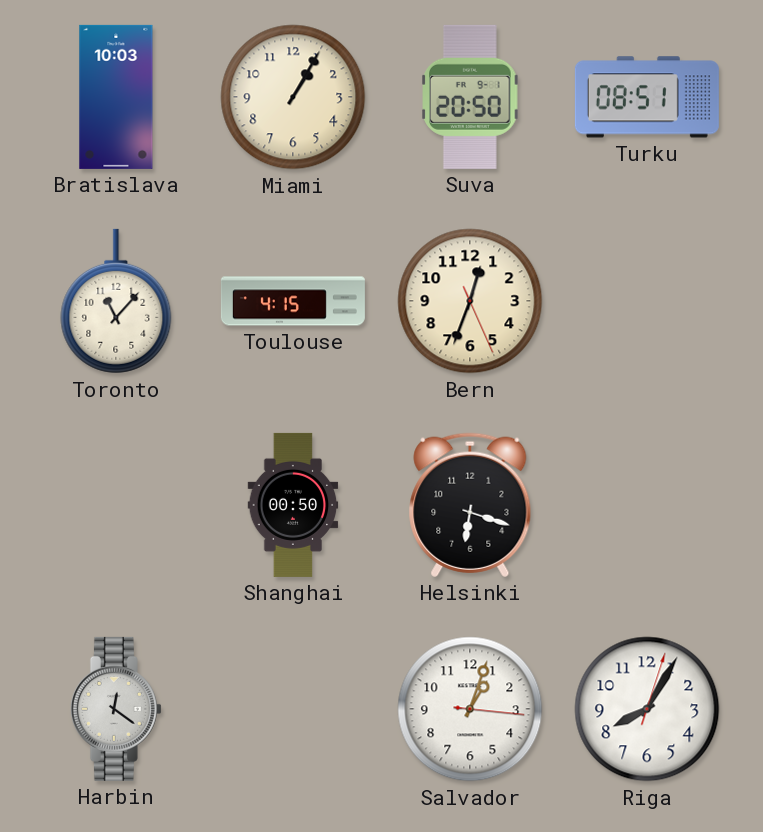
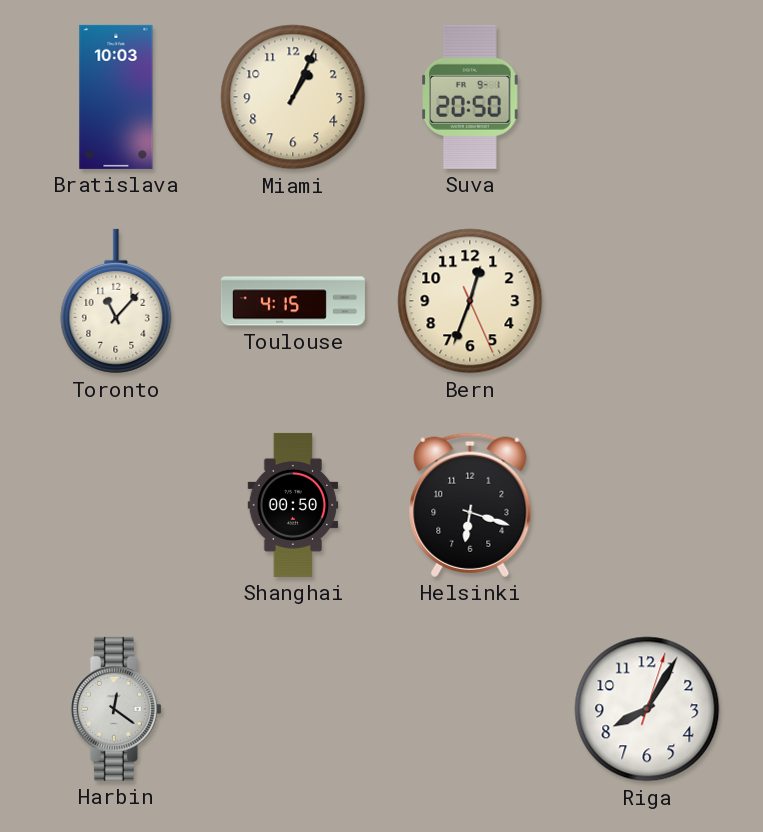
Miami: 1:05 -> 1:04 (293, 97)
Turku: 08:51 -> none (647, 97)
Salvador: 1:03 -> none (470, 709)
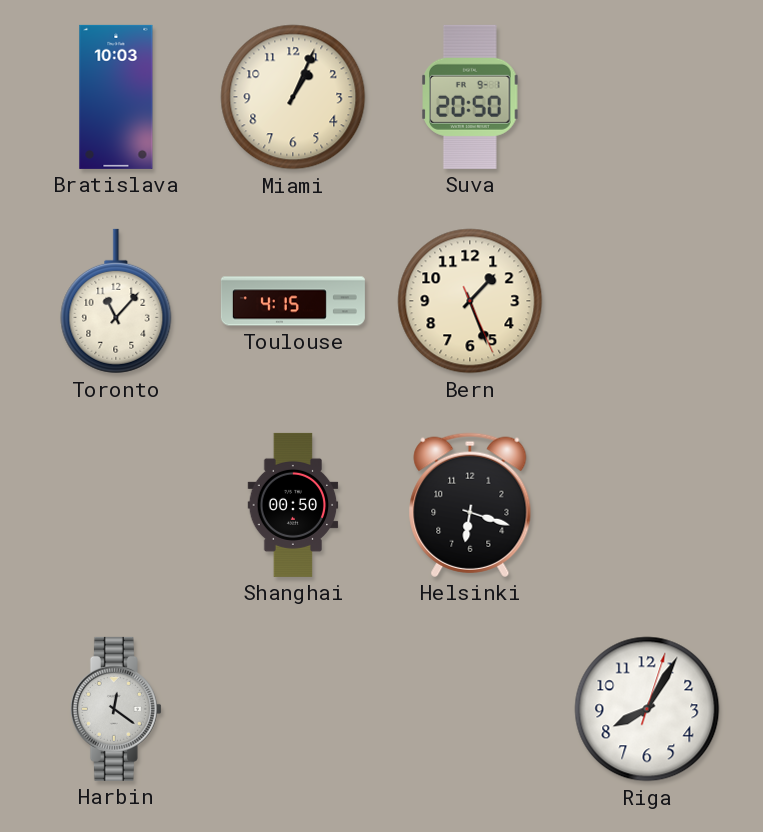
Bern: 12:33 -> 1:26 (470, 301)
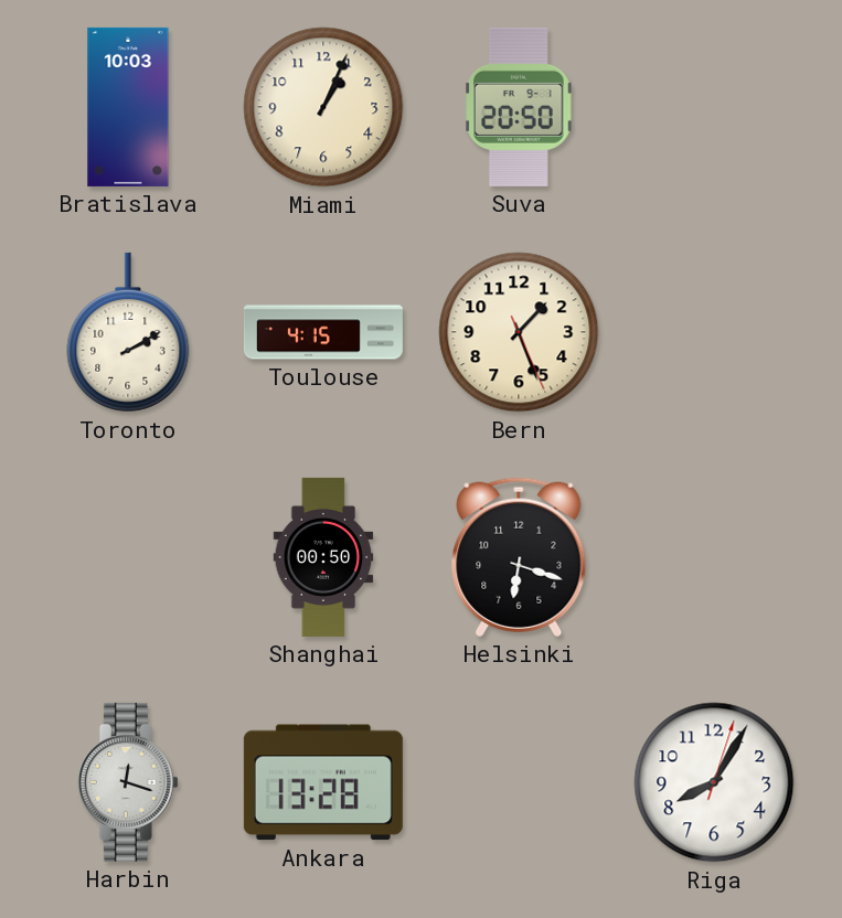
Toronto: 11:07 -> 2:10 (128, 332)
Harbin: 12:21 -> 12:18 (128, 782)
Ankara: none -> 13:28 (323, 782)
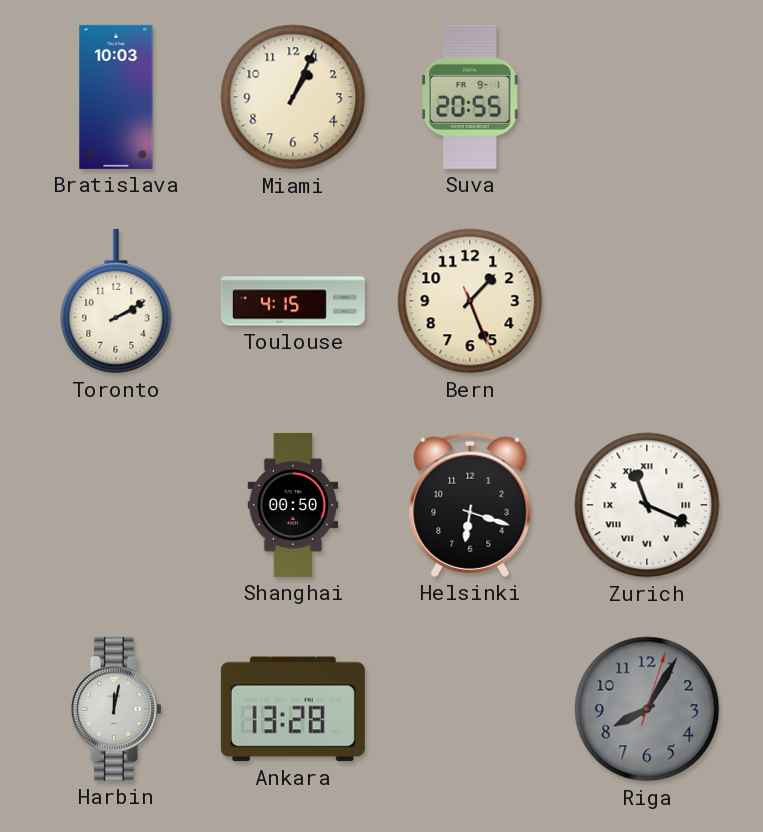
Suva: 20:50 -> 20:55 (470, 97)
Zurich: none -> 11:19 (647, 505)
Harbin: 12:18 -> 12:02 (116, 709)
Riga dial: white -> grey (647, 709)
